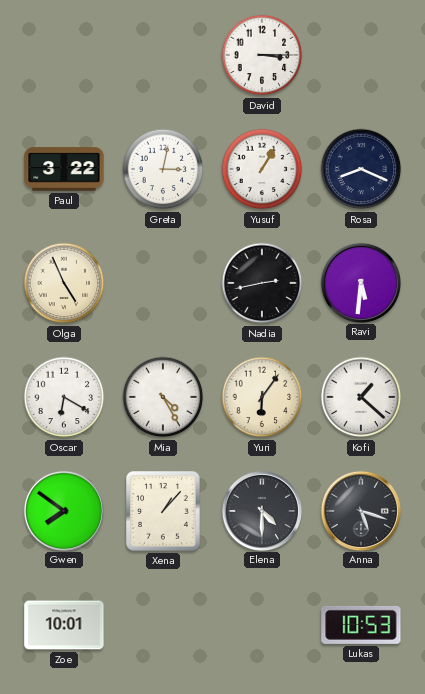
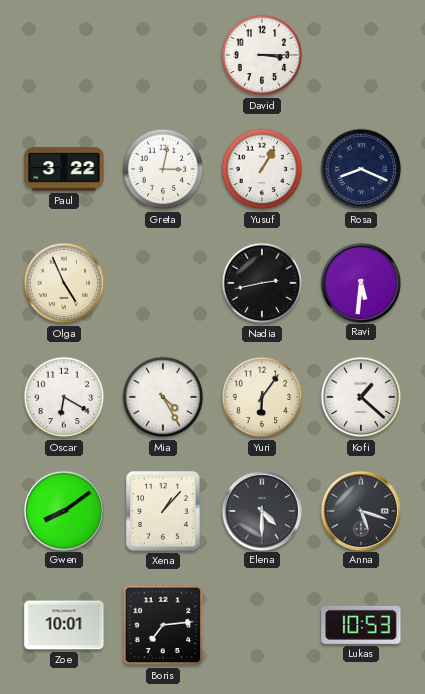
Gwen: 7:51 -> 8:09 (63, 510)
Boris: none -> 7:14 (163, 625)
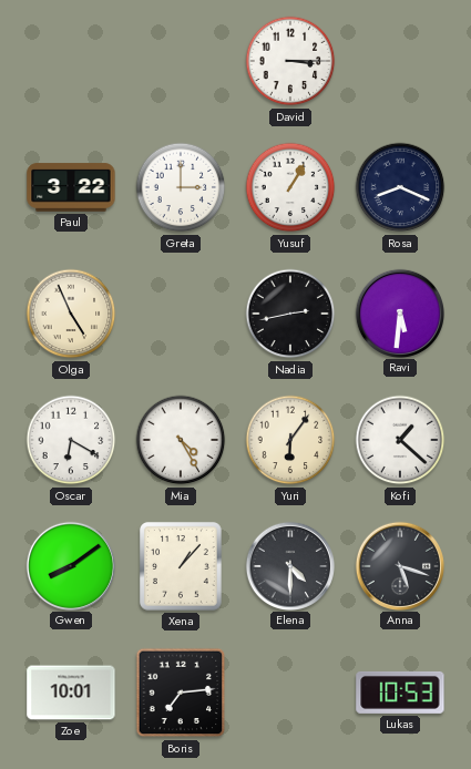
Greta: 3:02 -> 3:00 (181, 187)
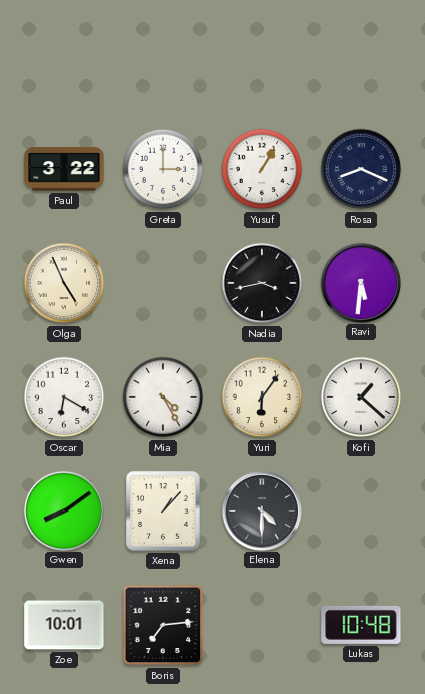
David: 3:15 -> none (290, 61)
Nadia: 2:43 -> 3:43 (262, 283)
Anna: 5:18 -> none (399, 565)
Lukas: 10:53 -> 10:48 (361, 625)
